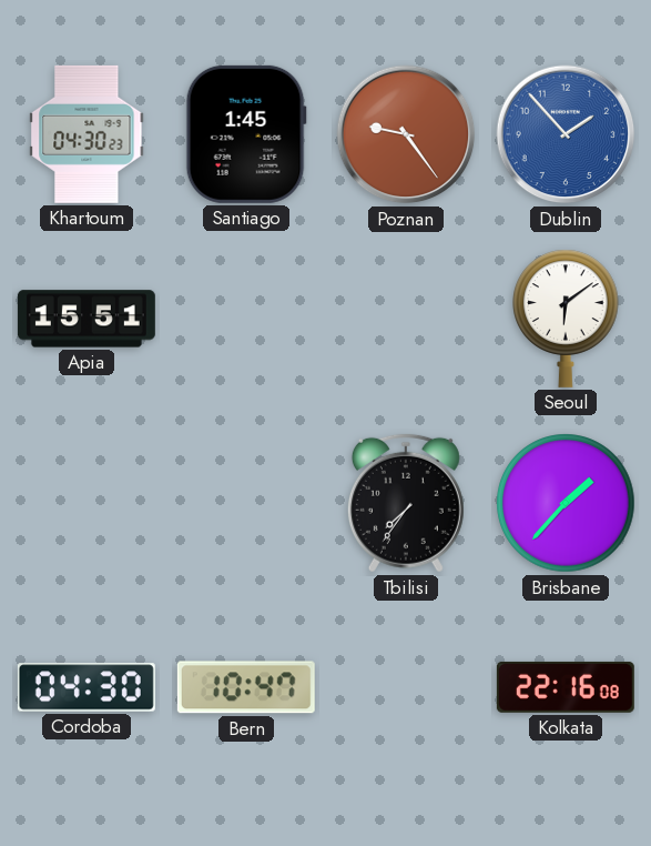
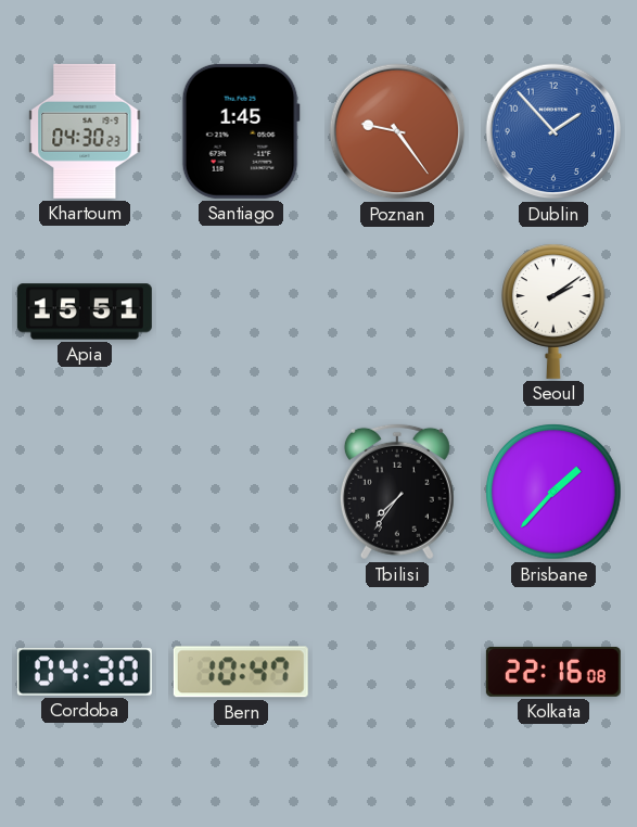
Seoul: 6:09 -> 2:09 (555, 311)
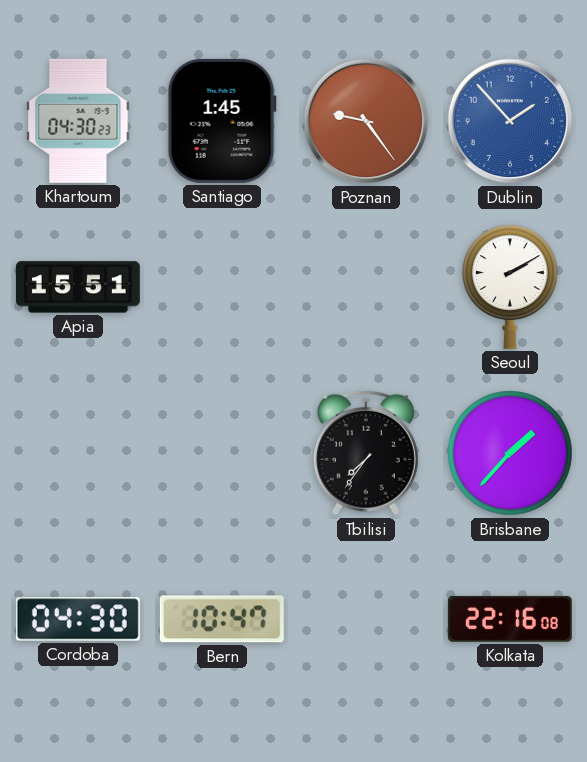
Seoul: 2:09 -> 2:10 (511, 287)
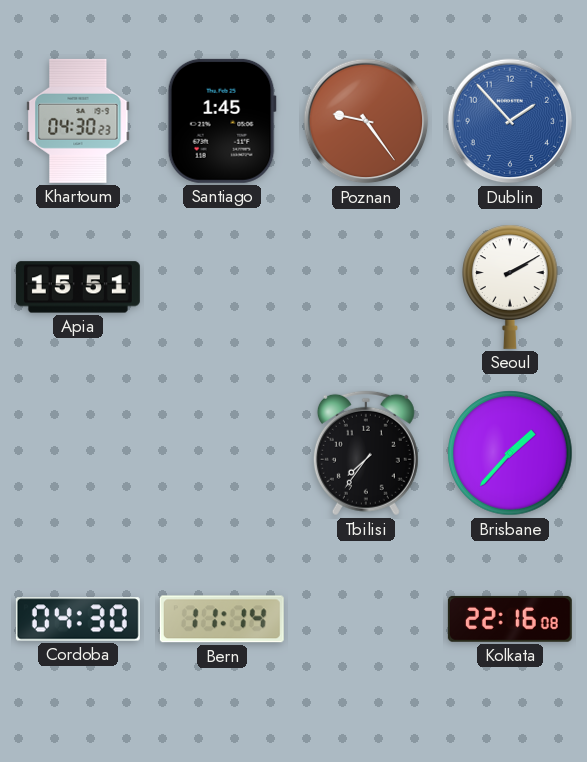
Bern: 10:47 -> 11:14 (222, 619)
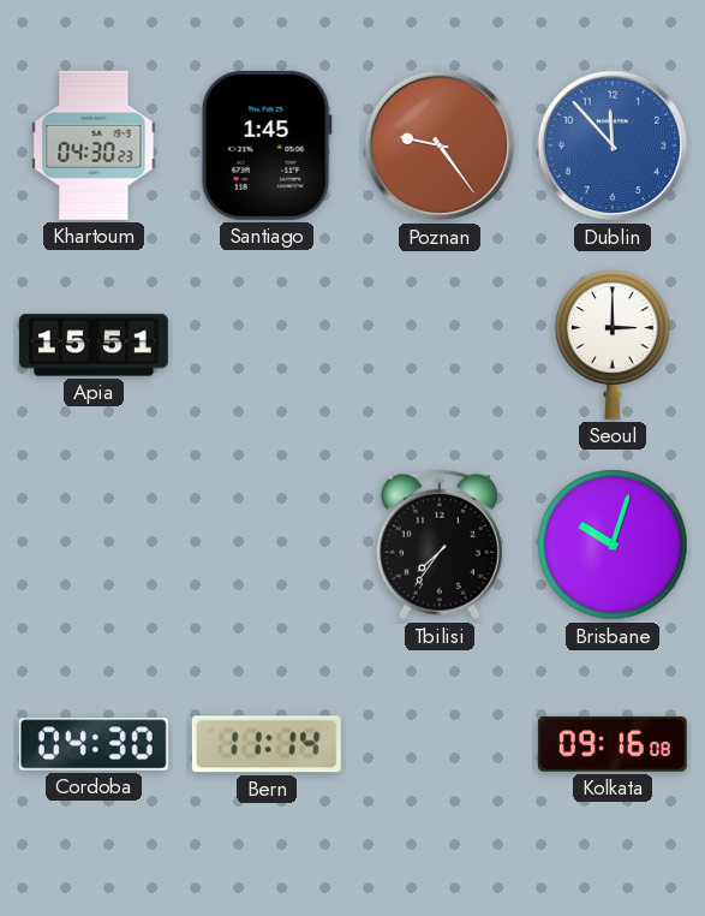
Dublin: 1:53 -> 11:53 (613, 145)
Seoul: 2:10 -> 3:00 (614, 345)
Brisbane: 1:37 -> 10:03 (613, 545)
Kolkata: 22:16 -> 09:16 (613, 744)
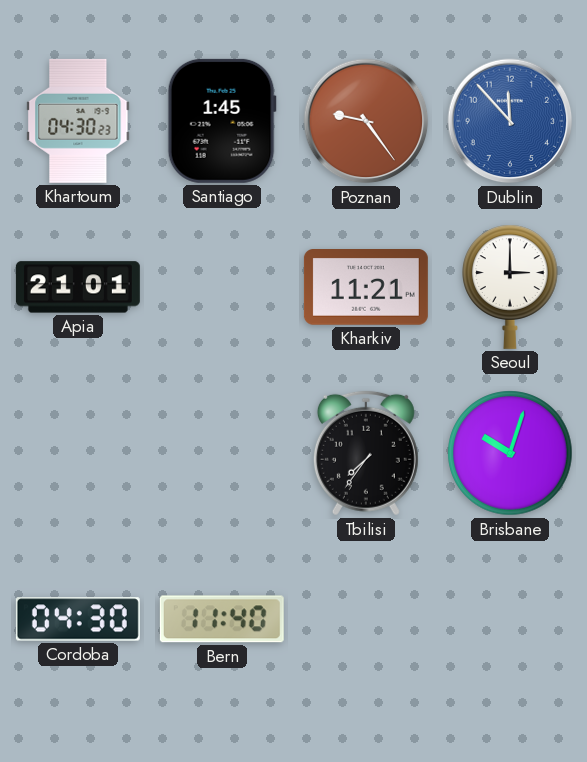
Apia: 15:51 -> 21:01 (78, 287)
Kharkiv: none -> 11:21 (366, 288)
Bern: 11:14 -> 11:40 (222, 619)
Kolkata: 09:16 -> none (613, 744)
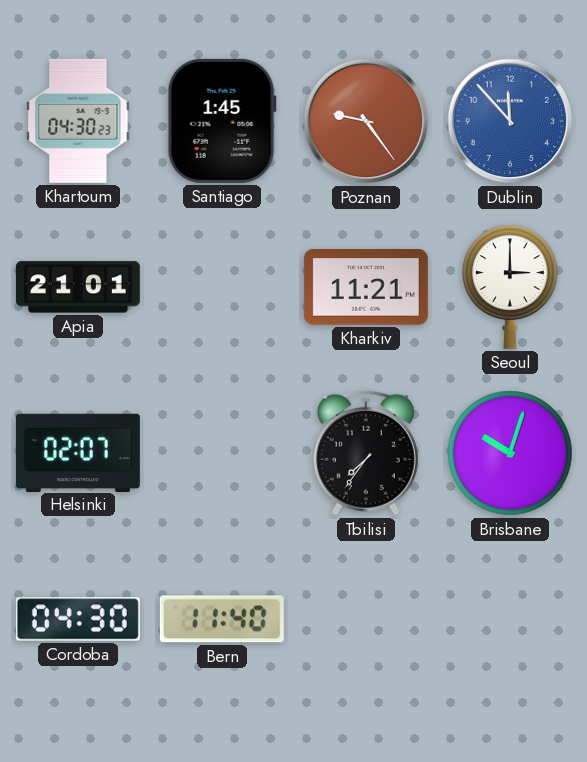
Helsinki: none -> 02:07 (78, 452)
